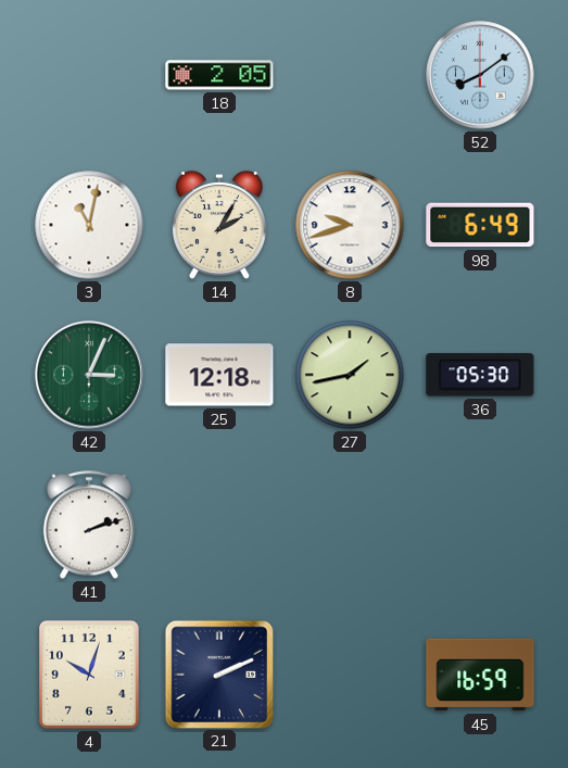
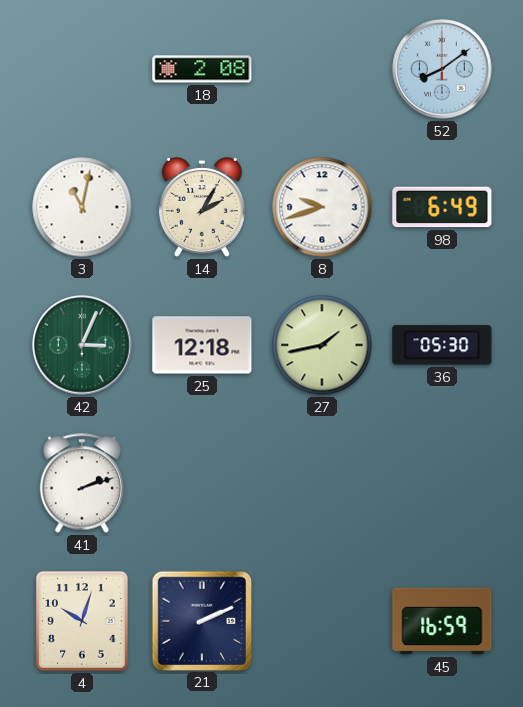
18: 2:05 -> 2:08 (202, 69)
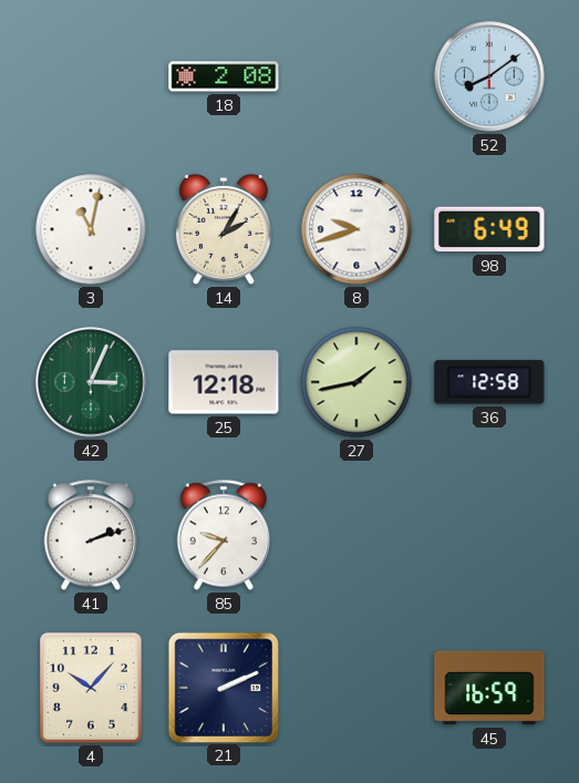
36: 05:30 -> 12:58 (489, 382)
85: none -> 9:37 (223, 535)
4: 10:03 -> 10:07 (91, 689)
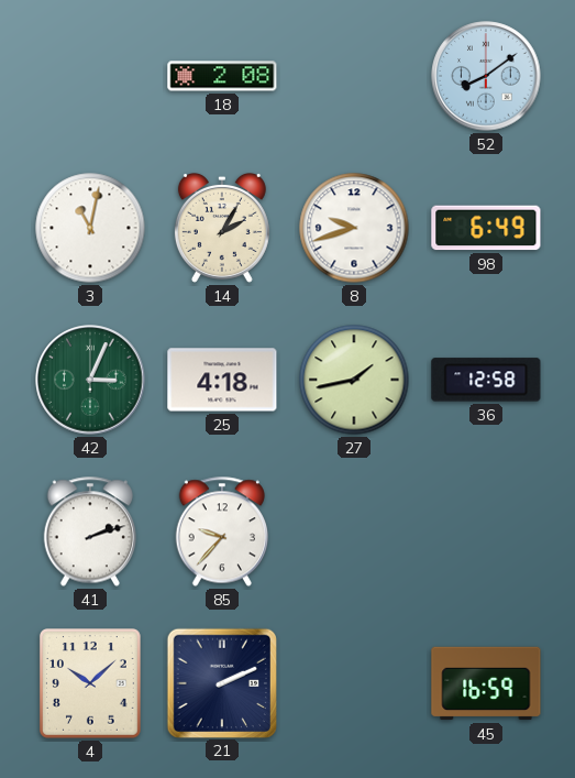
25: 12:18 -> 4:18 (222, 380)
4: 10:07 -> 10:08 (90, 684)
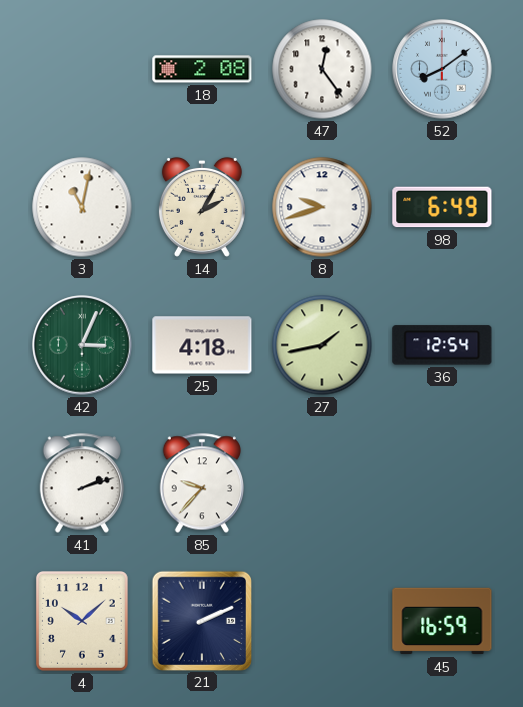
47: none -> 12:24 (322, 69)
36: 12:58 -> 12:54 (442, 345)
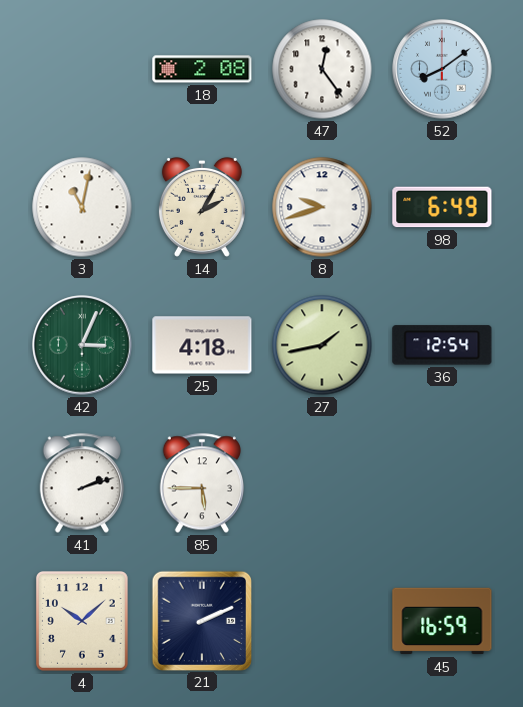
85: 9:37 -> 5:45 (201, 483)
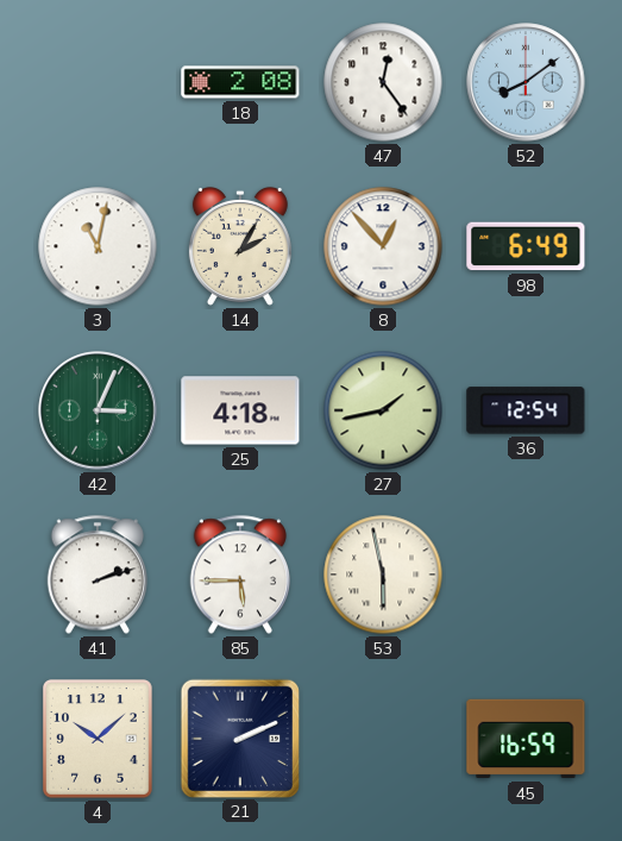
8: 9:42 -> 12:53 (383, 246)
53: none -> 5:58 (383, 575)
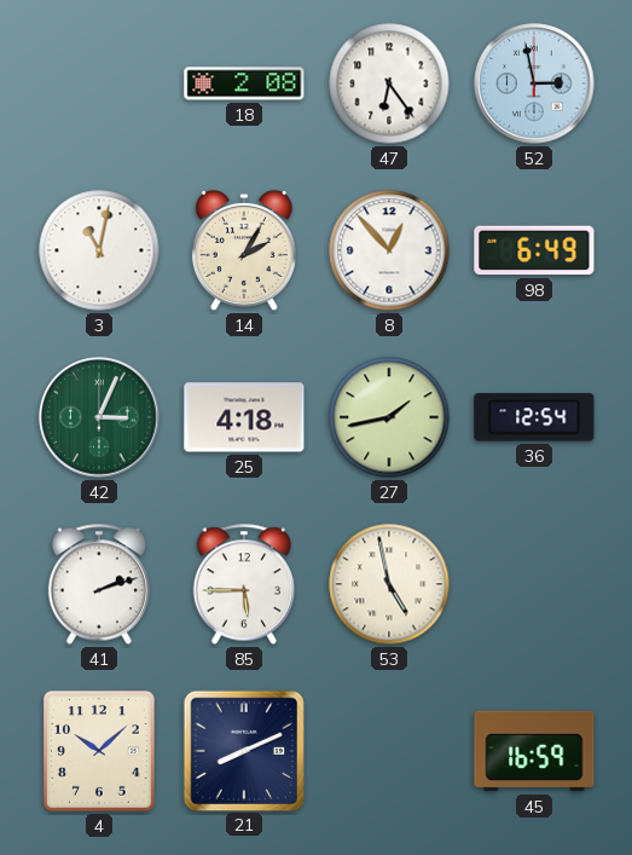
47: 12:24 -> 6:24 (389, 83)
52: 8:09 -> 2:58 (534, 83)
53: 5:58 -> 4:58 (389, 584)
21: 2:11 -> 8:11 (243, 750)
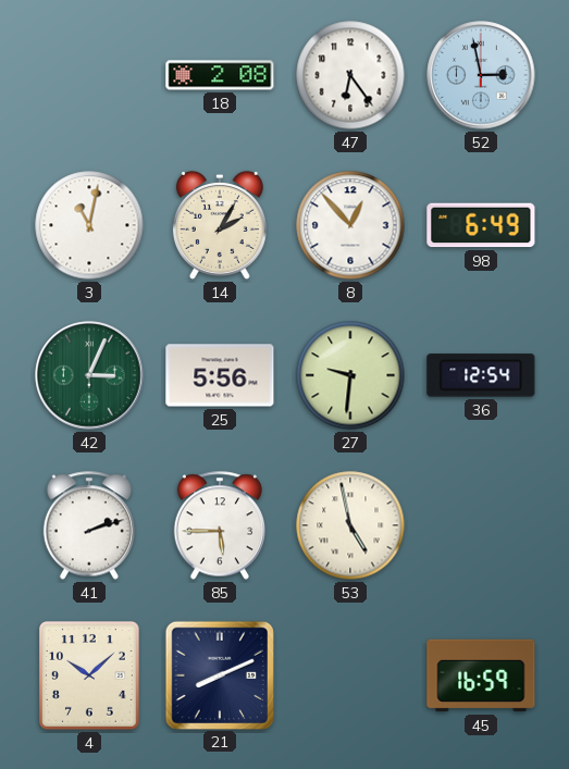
25: 4:18 -> 5:56 (220, 375)
27: 1:43 -> 9:31 (350, 375)
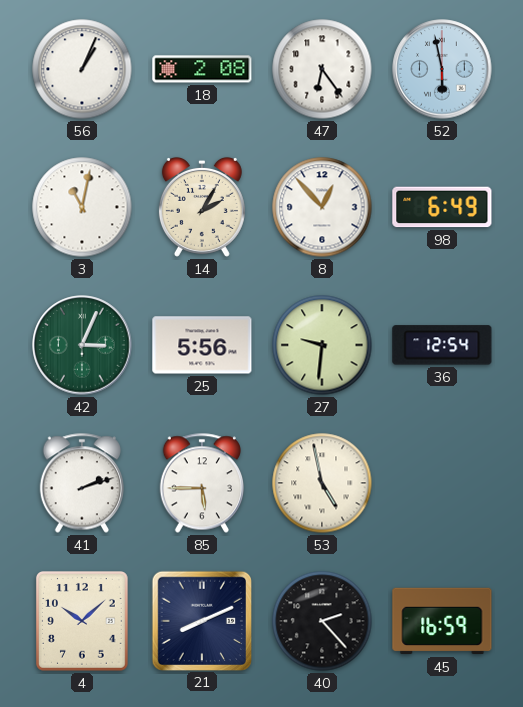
56: none -> 1:04 (82, 69)
52: 2:58 -> 5:58 (442, 69)
40: none -> 2:23 (322, 621)
